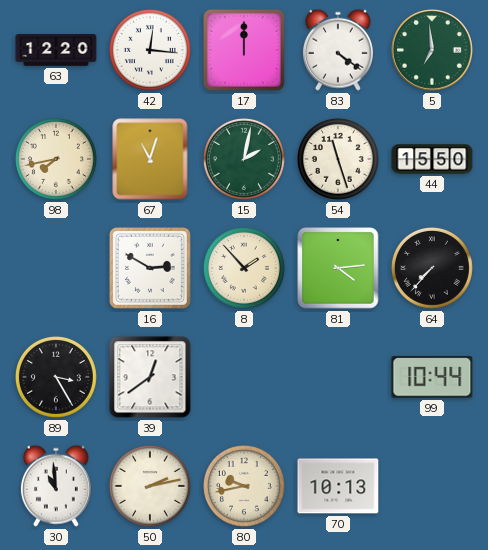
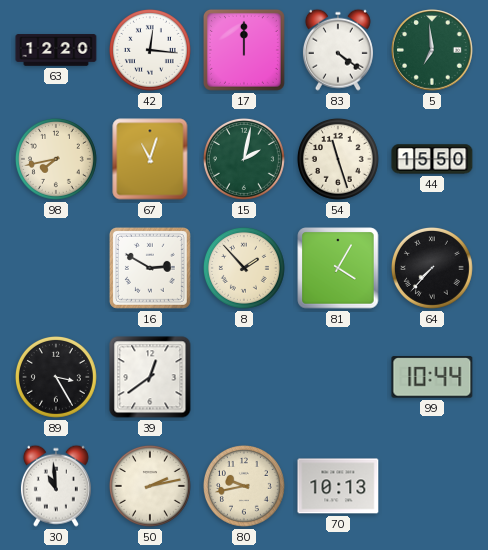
81: 4:14 -> 4:05 (338, 268)
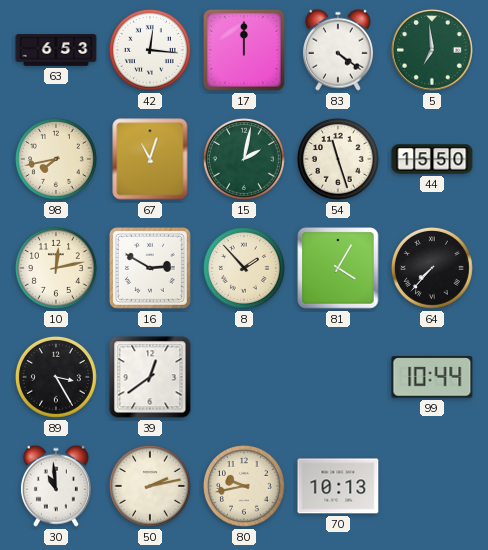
63: 12:20 -> 6:53 (56, 50)
10: none -> 12:13 (56, 268)
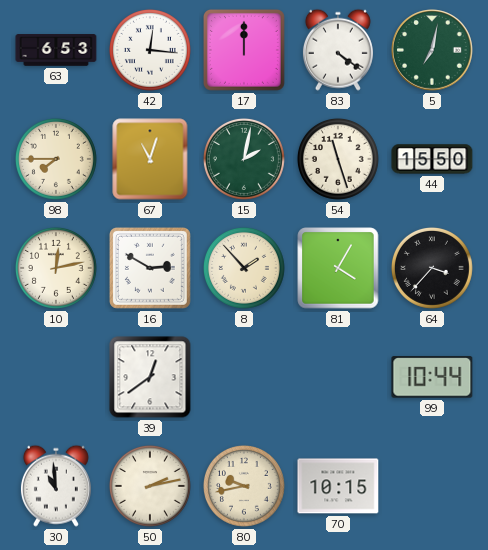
5: 6:59 -> 7:02 (432, 50)
98: 7:43 -> 7:45 (56, 159)
64: 7:37 -> 3:37 (432, 268)
89: 3:25 -> none (56, 377)
70: 10:13 -> 10:15 (338, 486)
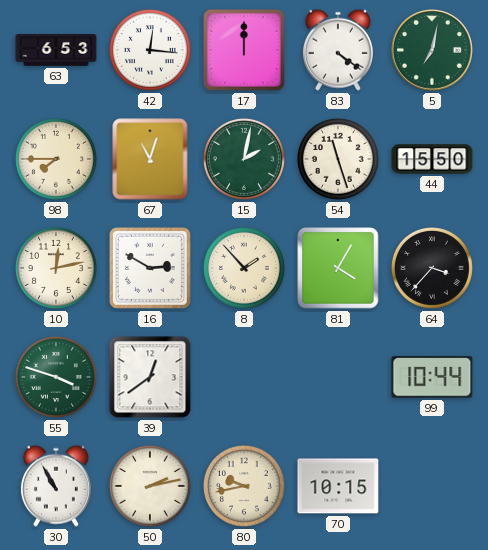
55: none -> 3:48 (56, 377)
30: 10:59 -> 10:55 (56, 486)
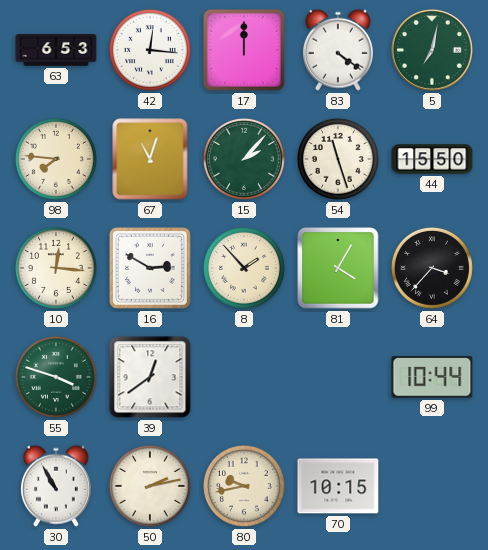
98: 7:45 -> 7:46 (56, 159)
15: 2:02 -> 2:07 (244, 159)
10: 12:13 -> 12:16 (56, 268)
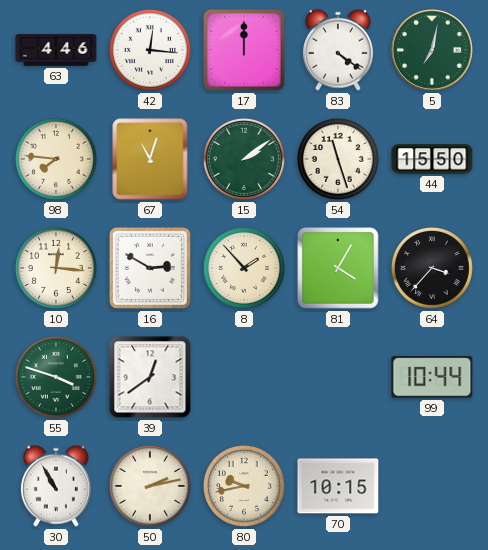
63: 6:53 -> 4:46 (56, 50)
15: 2:07 -> 2:09 (244, 159)
